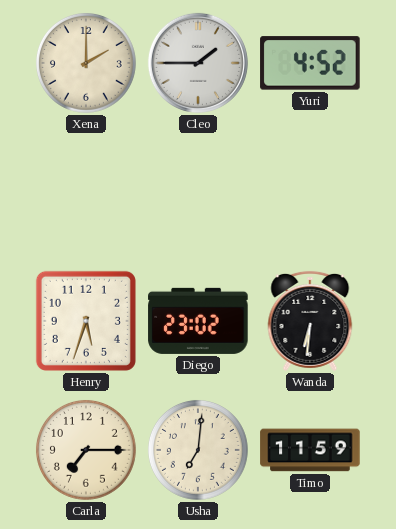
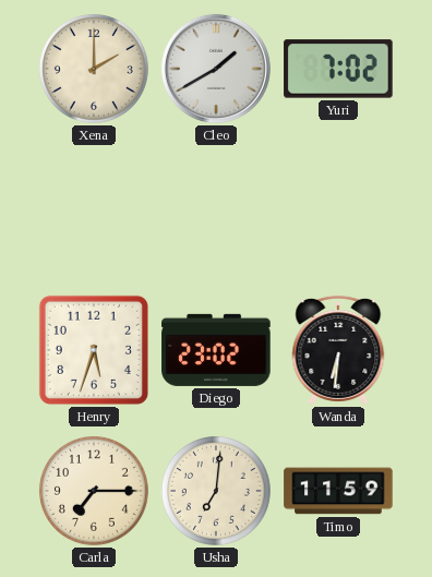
Cleo: 1:45 -> 1:40 (216, 69)
Yuri: 4:52 -> 7:02 (338, 69)
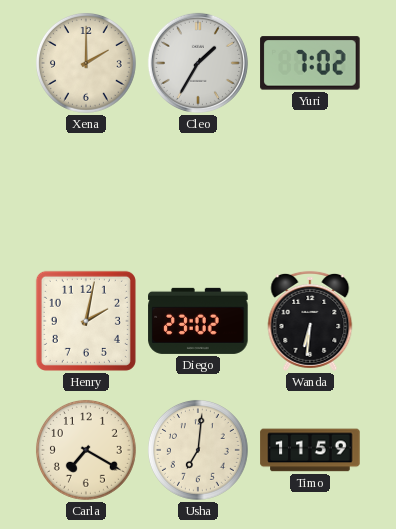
Cleo: 1:40 -> 1:35 (198, 63)
Henry: 5:33 -> 2:02 (86, 321)
Carla: 7:15 -> 7:20 (86, 450)
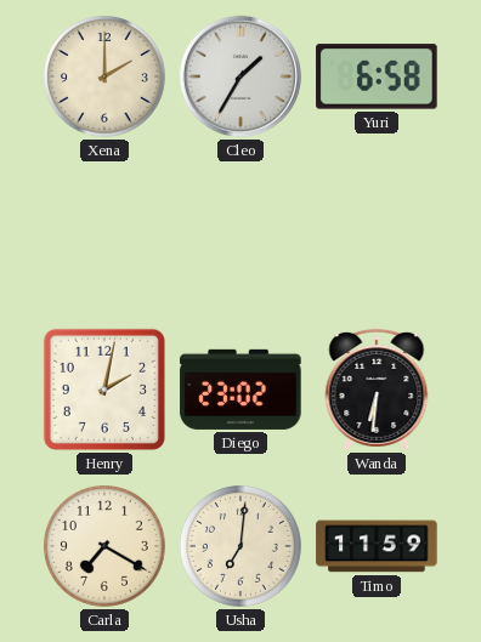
Yuri: 7:02 -> 6:58 (377, 76)
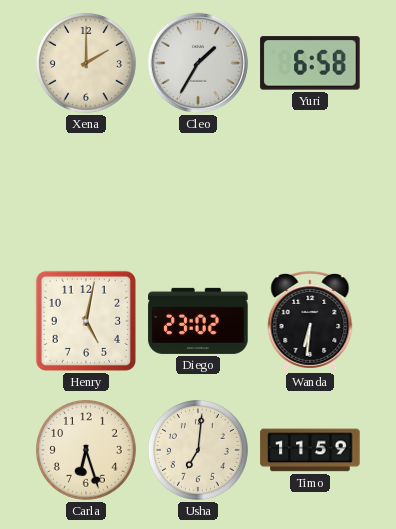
Henry: 2:02 -> 5:02 (86, 321)
Carla: 7:20 -> 6:27 (86, 450)
